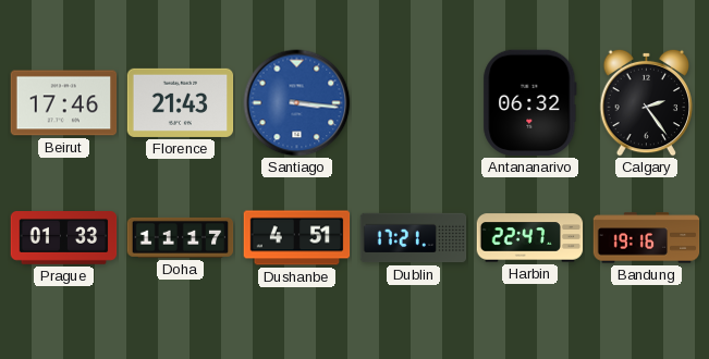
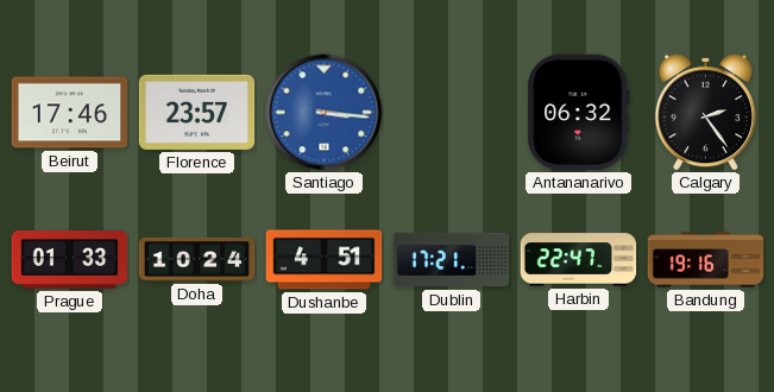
Florence: 21:43 -> 23:57 (197, 112)
Doha: 11:17 -> 10:24 (197, 259)
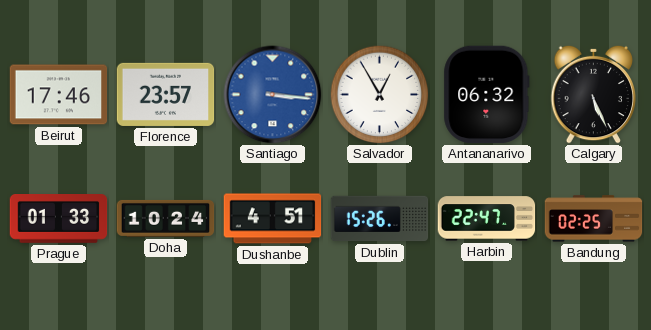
Salvador: none -> 12:55 (380, 95)
Calgary: 2:24 -> 5:26 (594, 94)
Dublin: 17:21 -> 15:26 (380, 219)
Bandung: 19:16 -> 02:25 (594, 219)
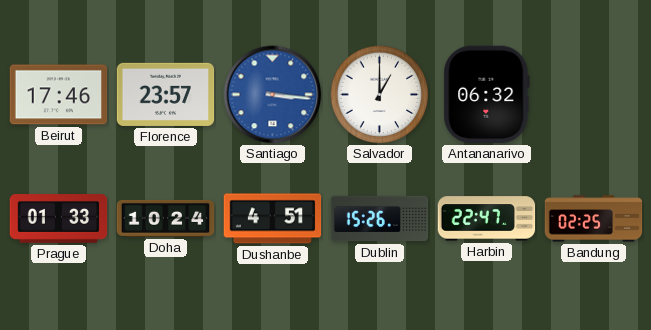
Salvador: 12:55 -> 1:00 (380, 95)
Calgary: 5:26 -> none (594, 94)
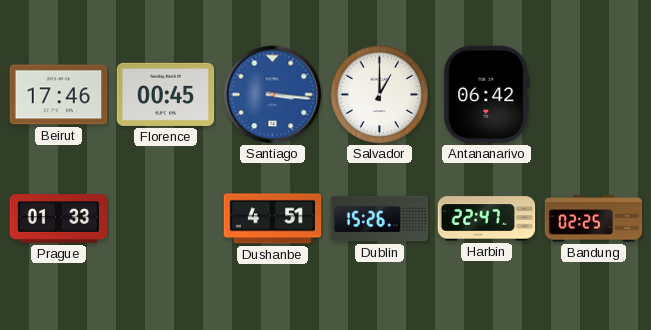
Florence: 23:57 -> 00:45 (166, 94)
Antananarivo: 06:32 -> 06:42 (487, 95)
Doha: 10:24 -> none (166, 218)
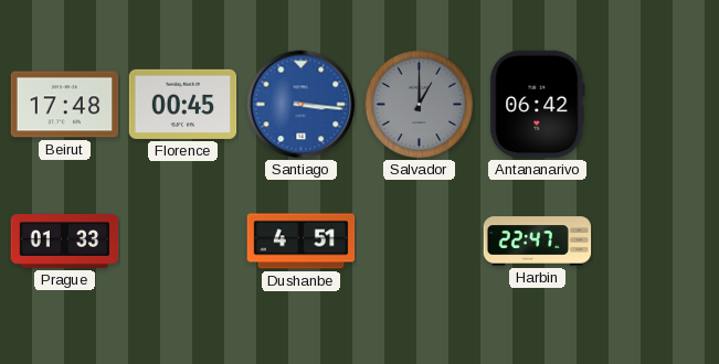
Beirut: 17:46 -> 17:48 (65, 105)
Salvador dial: white -> grey (420, 105)
Dublin: 15:26 -> none (380, 219)
Bandung: 02:25 -> none (594, 219)
